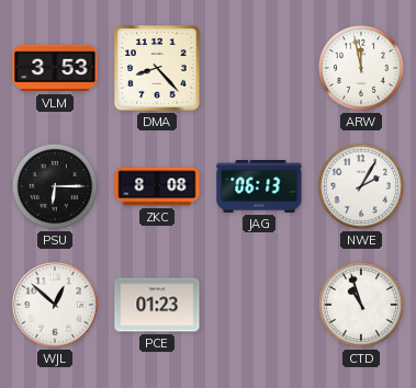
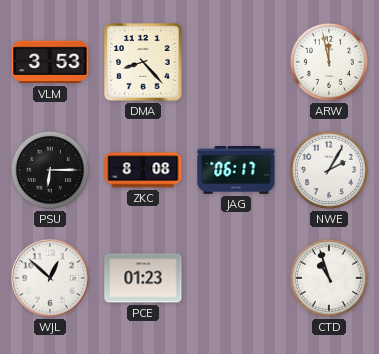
JAG: 06:13 -> 06:17 (236, 171)
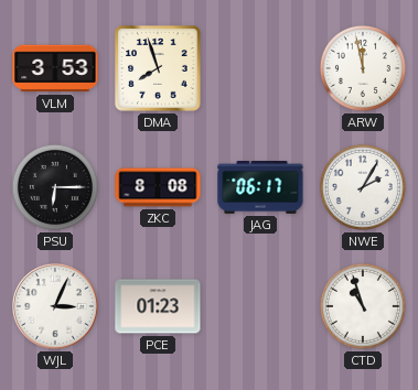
DMA: 8:23 -> 7:57 (158, 68)
WJL: 12:52 -> 3:04 (56, 307)
